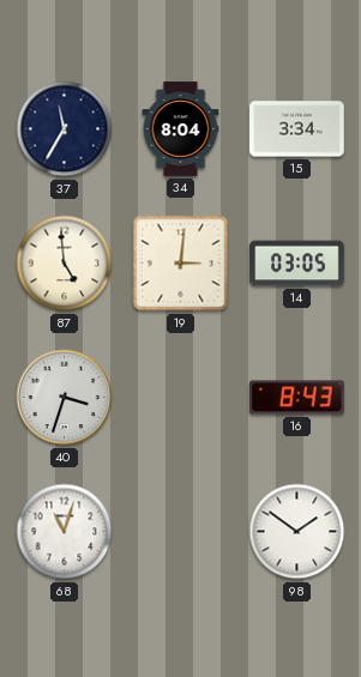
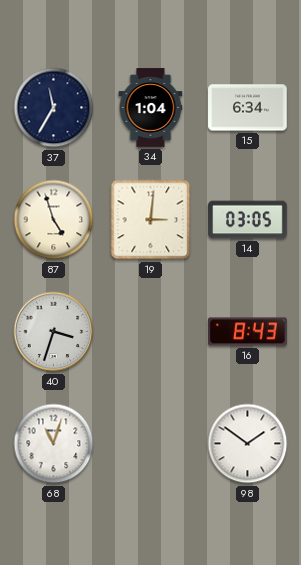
34: 8:04 -> 1:04 (151, 108)
15: 3:34 -> 6:34 (248, 108)
87: 4:59 -> 4:57 (54, 220)
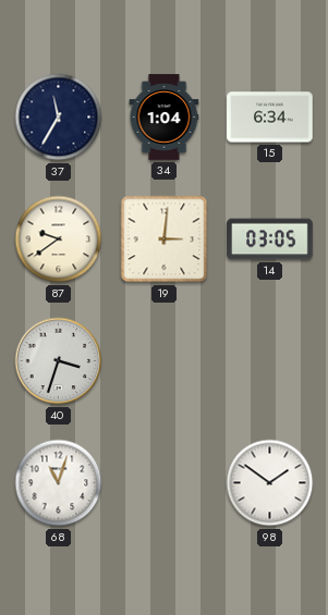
87: 4:57 -> 9:39 (59, 239)
16: 8:43 -> none (248, 332)
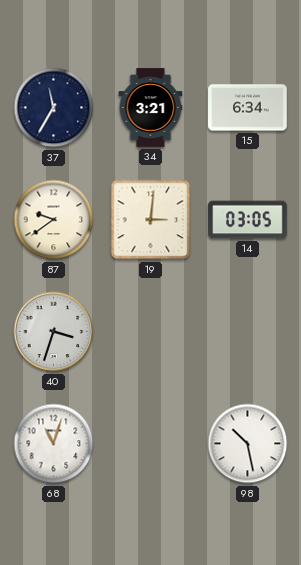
34: 1:04 -> 3:21 (151, 108)
98: 1:51 -> 10:28 (248, 444)
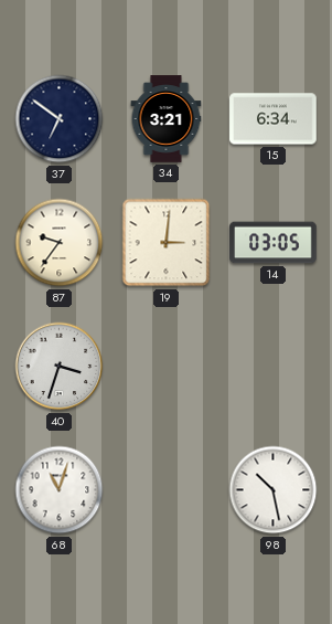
37: 11:35 -> 6:51 (60, 119)
87: 9:39 -> 9:36 (60, 243)
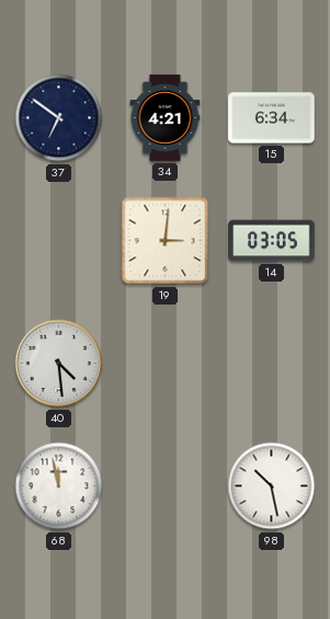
34: 3:21 -> 4:21 (166, 118)
87: 9:36 -> none (60, 243)
40: 3:33 -> 4:29 (59, 364)
68: 11:03 -> 11:58 (59, 486)
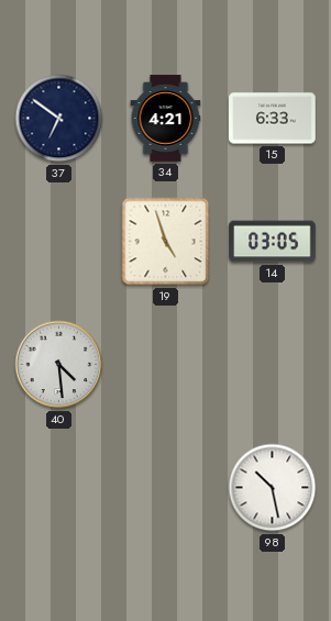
15: 6:34 -> 6:33 (273, 119)
19: 3:01 -> 4:57 (166, 242)
68: 11:58 -> none (59, 486)
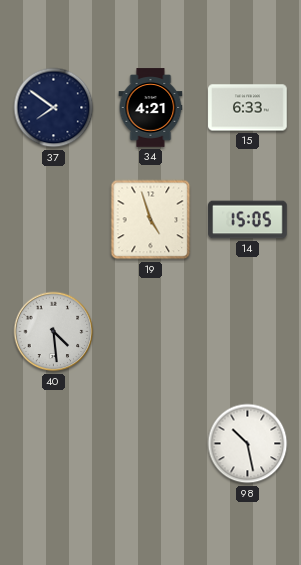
37: 6:51 -> 7:51 (54, 108)
14: 03:05 -> 15:05 (248, 220)
